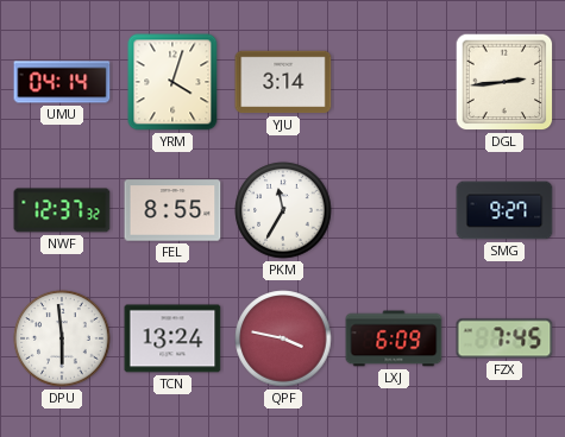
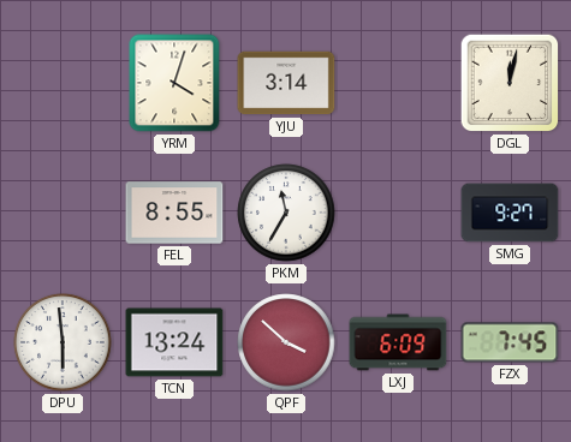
UMU: 04:14 -> none (62, 82)
DGL: 2:44 -> 12:02 (510, 83)
NWF: 12:37 -> none (62, 210)
QPF: 3:47 -> 3:52 (286, 342)
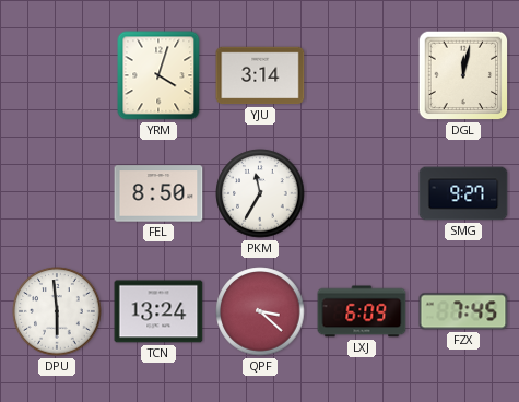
FEL: 8:55 -> 8:50 (158, 193)
QPF: 3:52 -> 3:22 (260, 311)
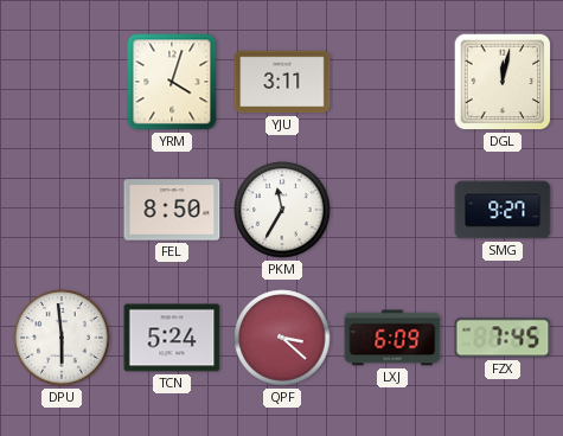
YJU: 3:14 -> 3:11 (282, 82)
TCN: 13:24 -> 5:24 (172, 338)
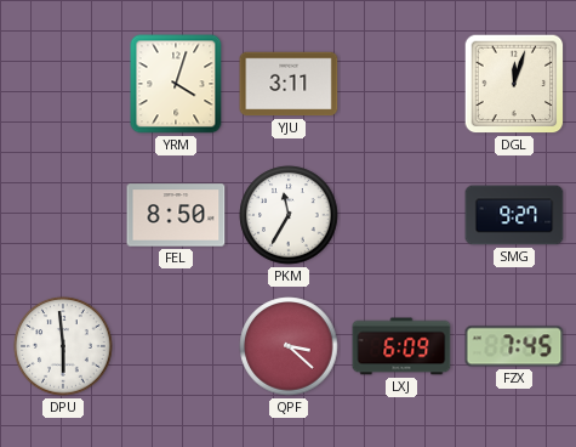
DGL: 12:02 -> 12:03 (514, 84)
TCN: 5:24 -> none (172, 338)
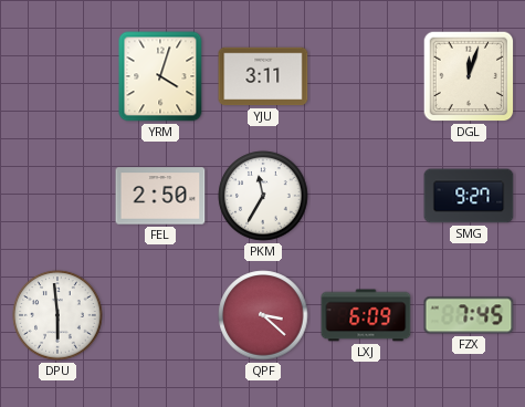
FEL: 8:50 -> 2:50 (160, 196)
